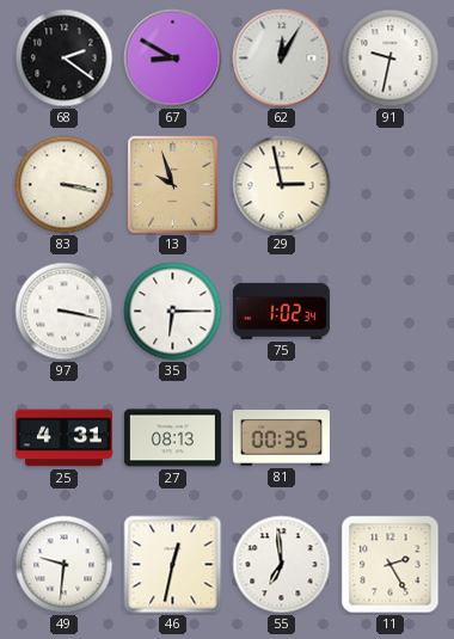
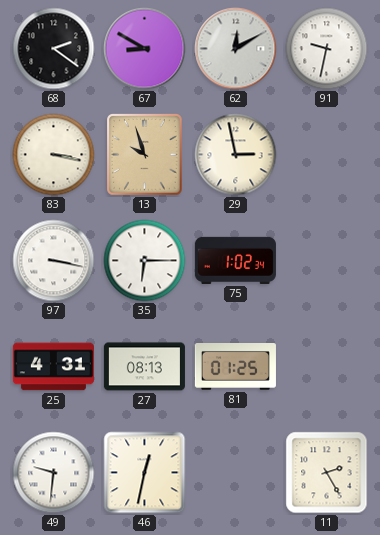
62: 12:05 -> 12:10 (236, 49)
81: 00:35 -> 01:25 (235, 367)
55: 6:59 -> none (282, 565)
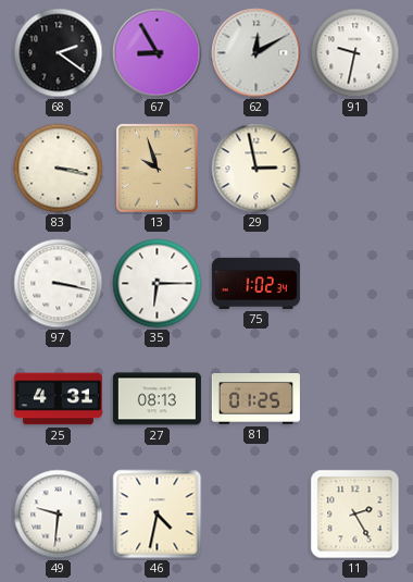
67: 8:50 -> 8:55 (158, 53)
46: 12:32 -> 4:32 (158, 515)
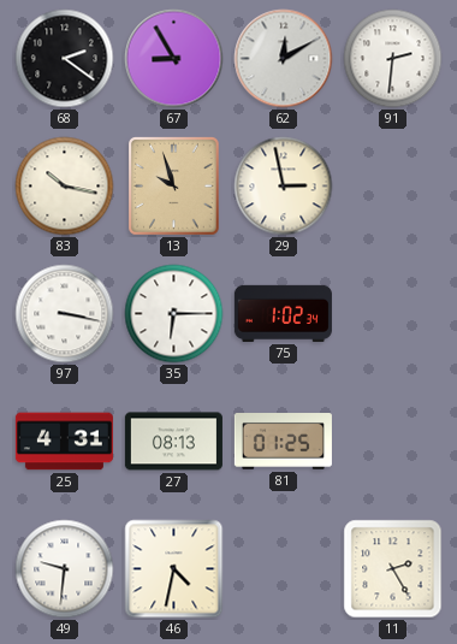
91: 9:32 -> 2:31 (393, 59)
83: 3:17 -> 10:17 (65, 187)
